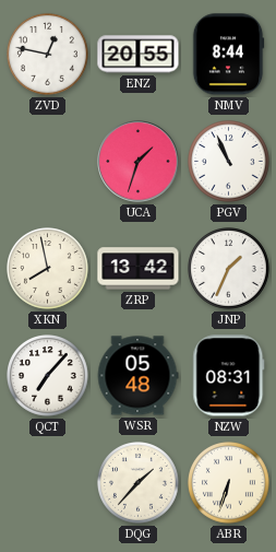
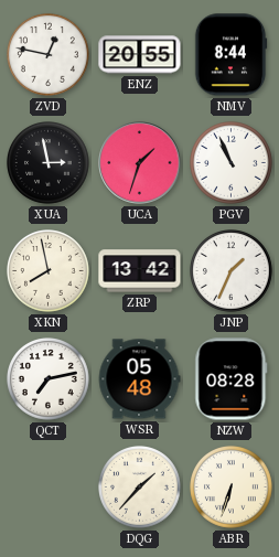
XUA: none -> 2:58 (49, 163)
QCT: 7:07 -> 7:13 (49, 379)
NZW: 08:31 -> 08:28 (232, 379)
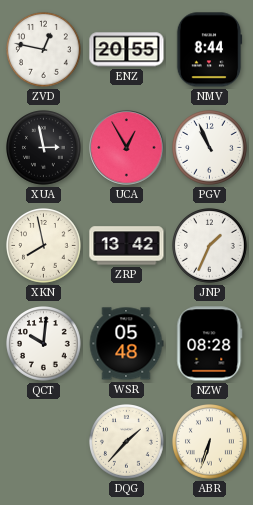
UCA: 1:33 -> 12:55 (127, 148)
QCT: 7:13 -> 10:01 (44, 344)
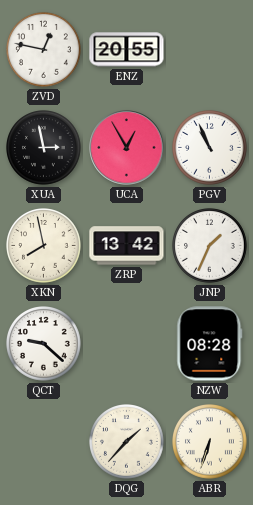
NMV: 8:44 -> none (209, 50)
QCT: 10:01 -> 9:22 (44, 344)
WSR: 05:48 -> none (126, 344)
